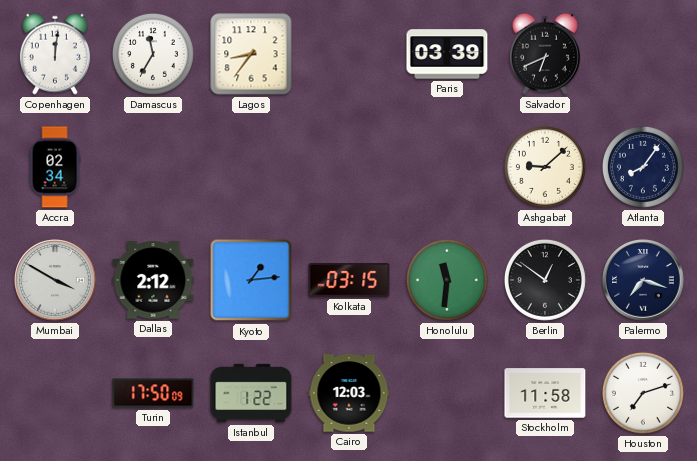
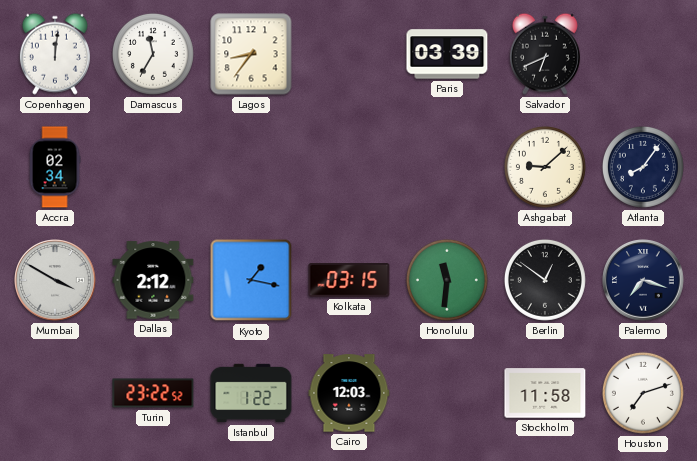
Kyoto: 1:14 -> 1:17 (251, 280)
Turin: 17:50 -> 23:22 (153, 393)
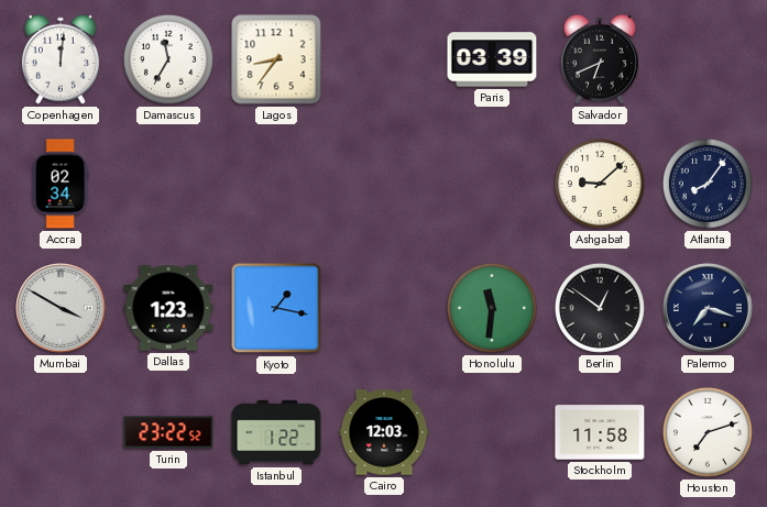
Dallas: 2:12 -> 1:23 (168, 308)
Kolkata: 03:15 -> none (349, 280)
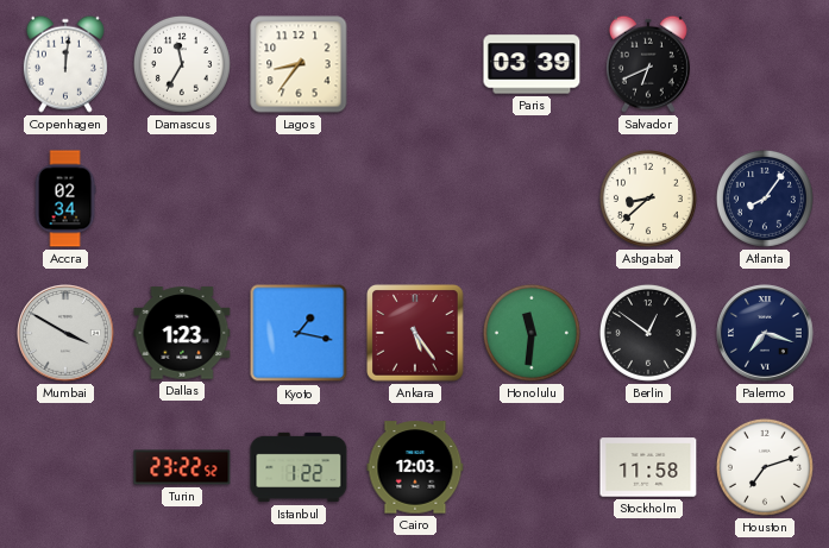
Ashgabat: 9:08 -> 8:38 (648, 199)
Ankara: none -> 5:24 (415, 333)
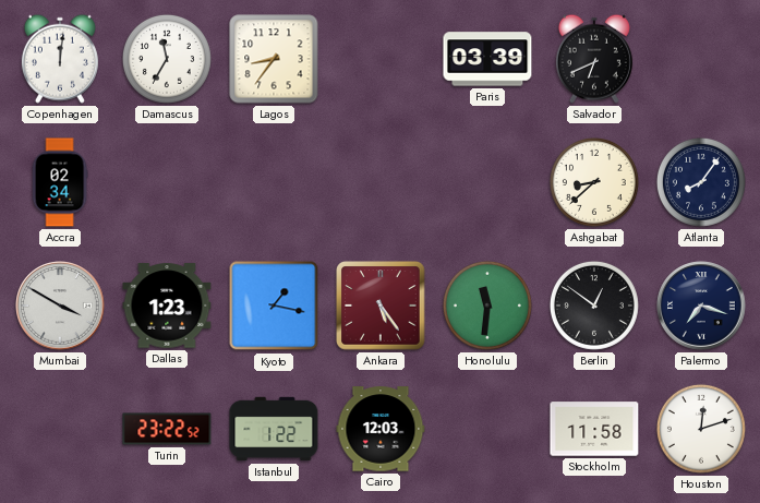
Houston: 7:12 -> 12:12 (701, 429)
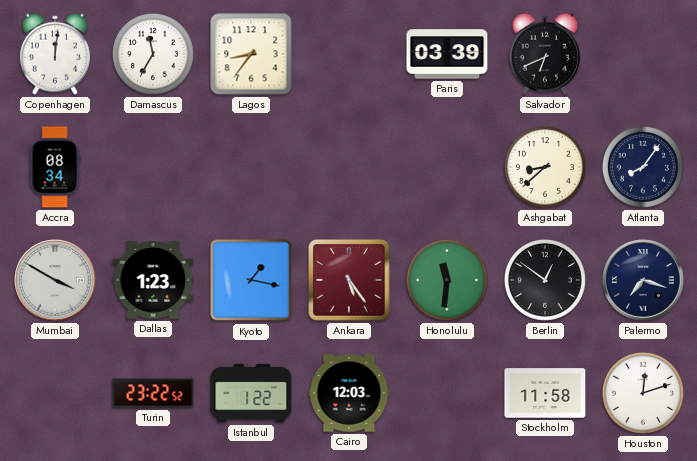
Accra: 02:34 -> 08:34 (55, 167)
